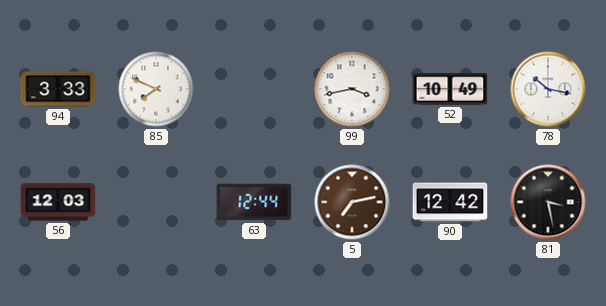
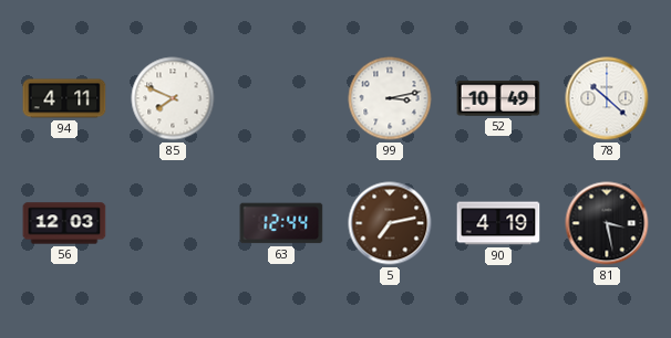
94: 3:33 -> 4:11 (64, 98)
99: 3:43 -> 3:13 (390, 98)
78: 10:17 -> 10:22 (607, 98)
90: 12:42 -> 4:19 (498, 223)
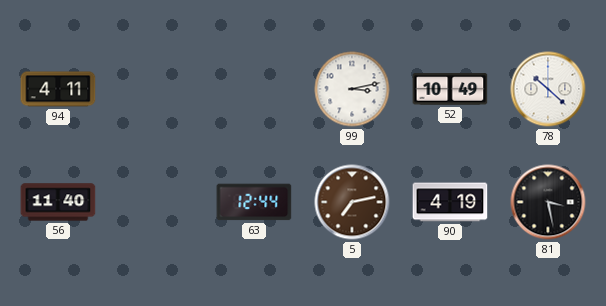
85: 7:49 -> none (173, 98)
56: 12:03 -> 11:40 (58, 202)
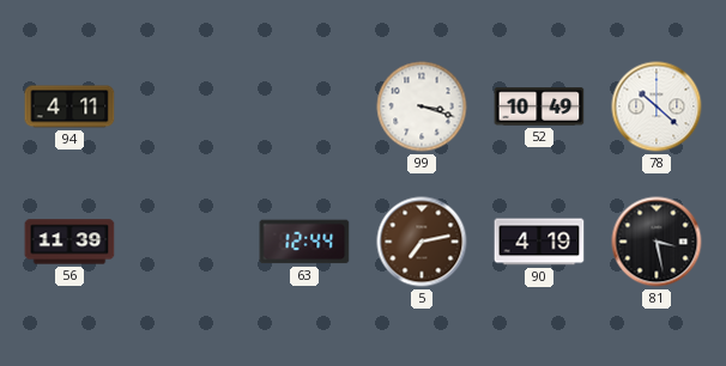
99: 3:13 -> 3:18 (422, 106)
56: 11:40 -> 11:39 (69, 242)
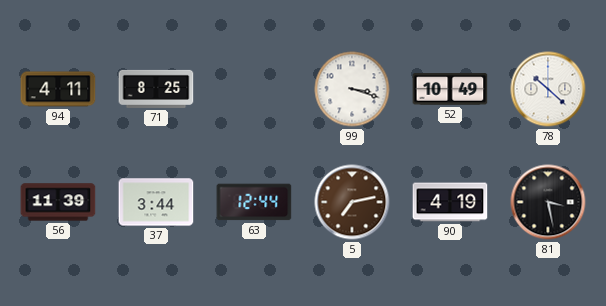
71: none -> 8:25 (156, 89)
37: none -> 3:44 (156, 202)
